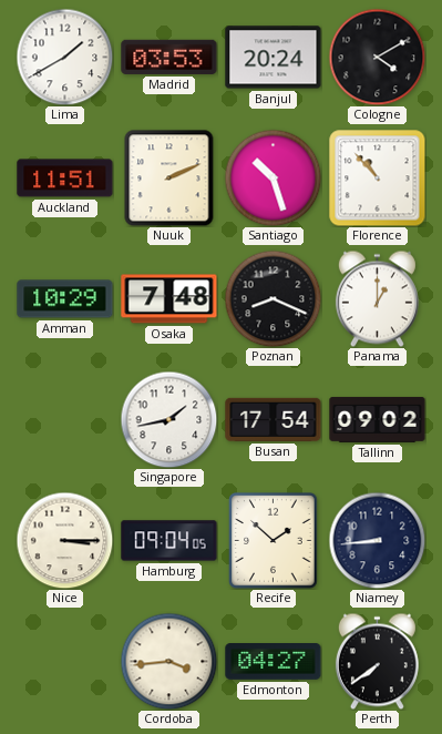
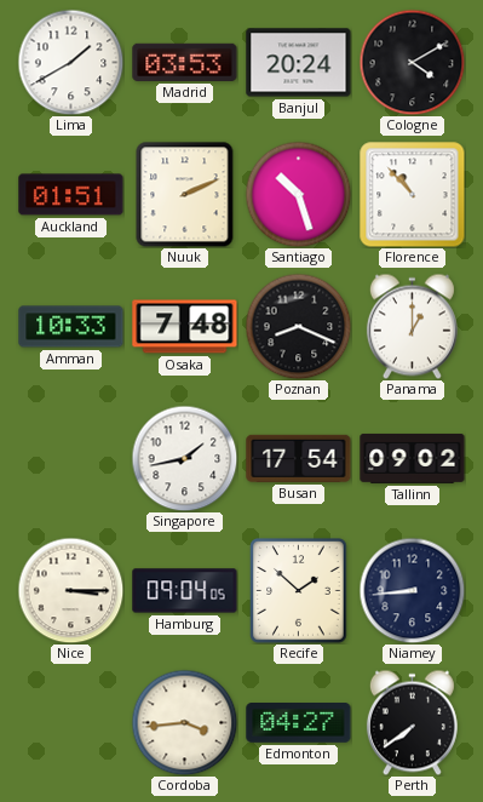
Auckland: 11:51 -> 01:51 (71, 195)
Amman: 10:29 -> 10:33 (71, 327)
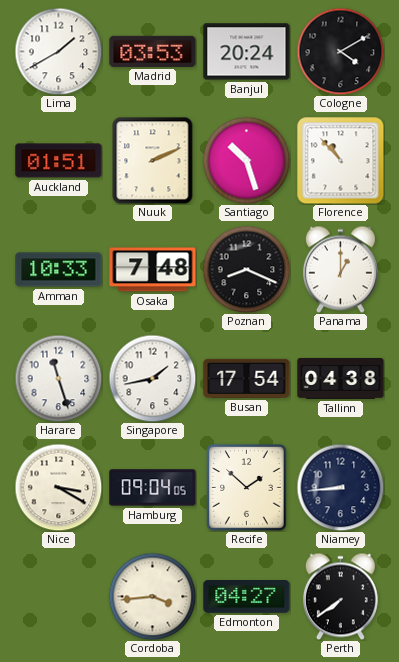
Harare: none -> 11:27 (58, 378)
Tallinn: 09:02 -> 04:38 (341, 378)
Nice: 3:15 -> 3:20 (58, 487)
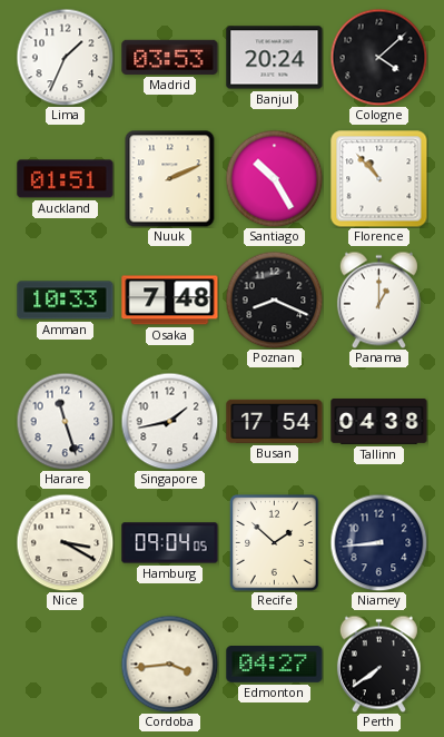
Lima: 1:40 -> 1:34 (65, 57)
Cologne: 4:10 -> 4:08 (378, 57)
Santiago: 10:27 -> 10:25 (274, 178)
